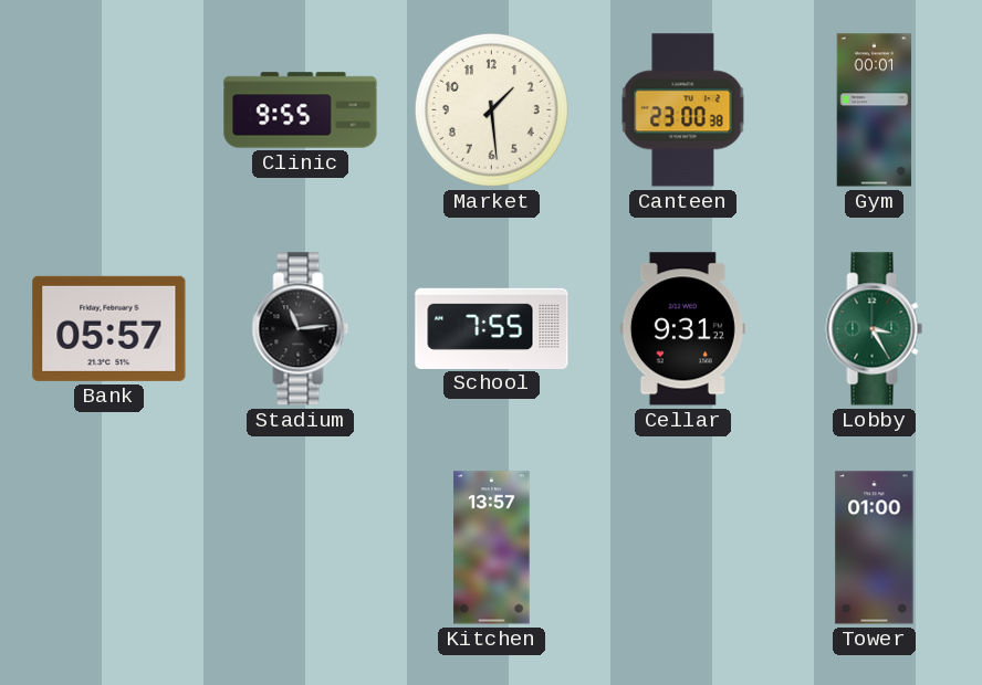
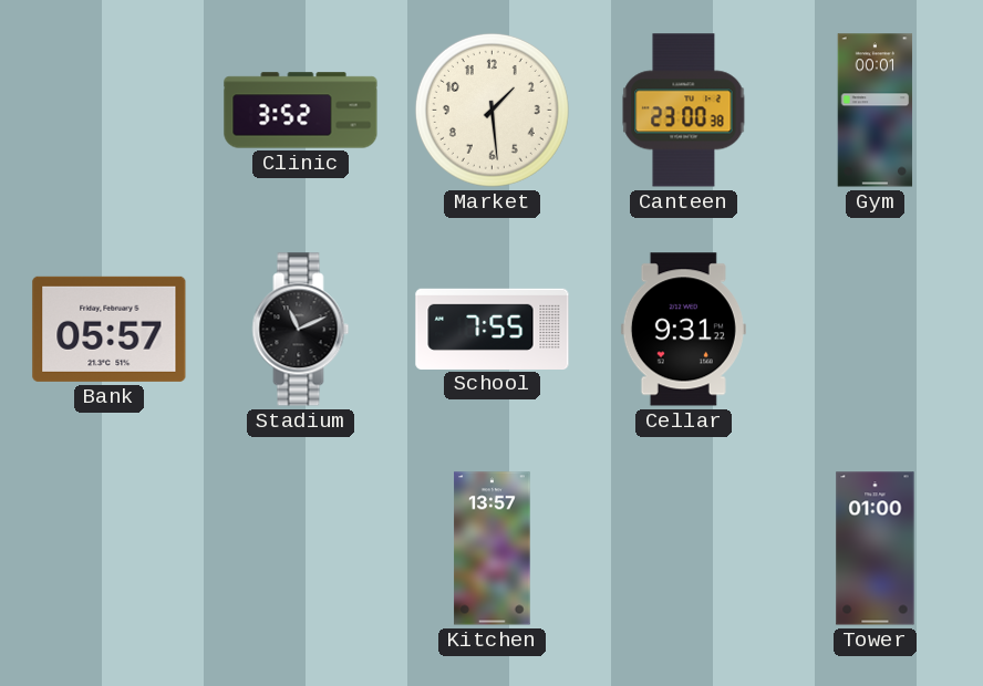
Clinic: 9:55 -> 3:52 (301, 111)
Stadium: 11:14 -> 11:11 (301, 330)
Lobby: 3:25 -> none (875, 329)
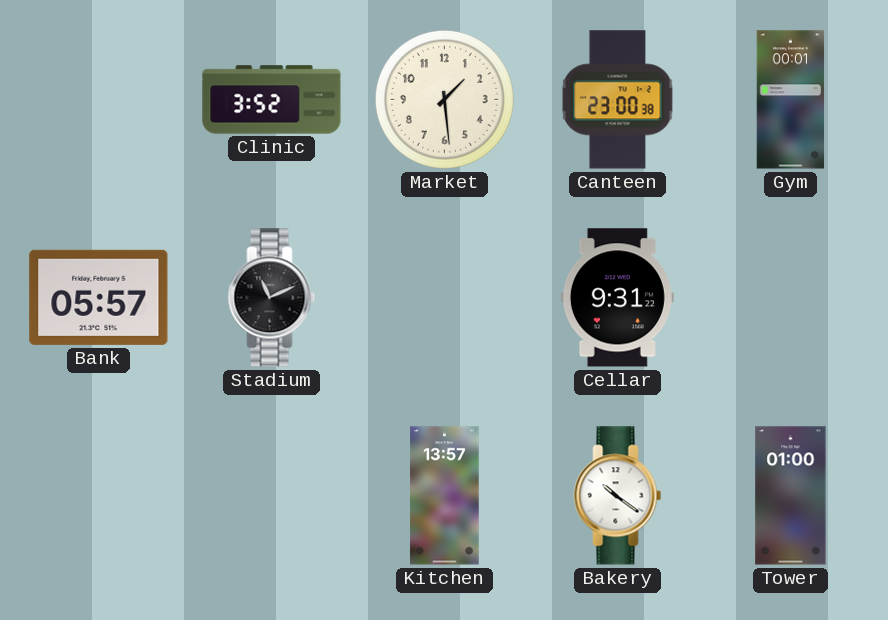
School: 7:55 -> none (493, 329)
Bakery: none -> 10:21 (618, 496)
